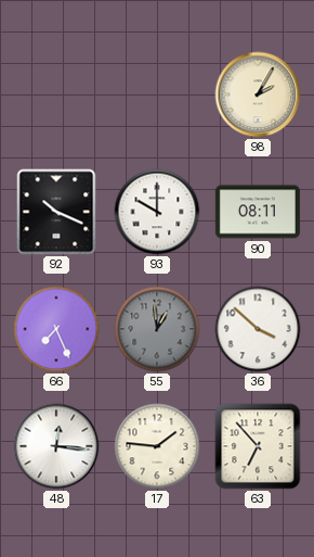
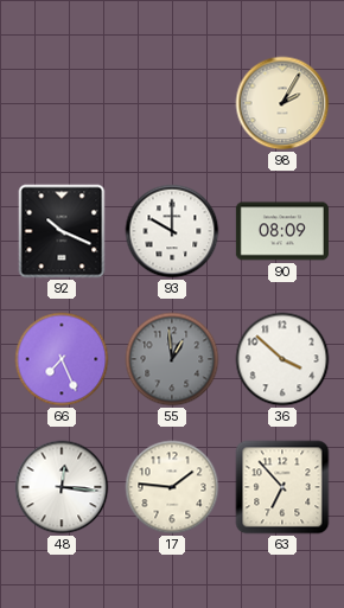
90: 08:11 -> 08:09 (282, 231)
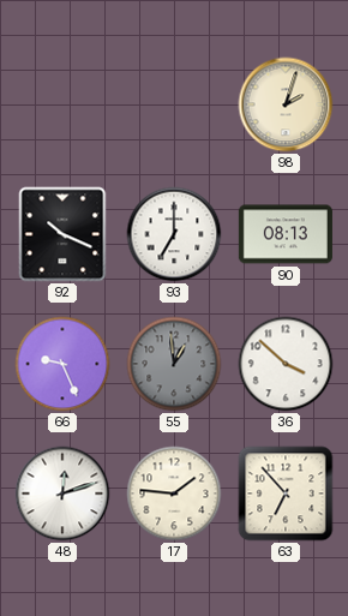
98: 2:05 -> 2:03 (286, 104)
93: 10:00 -> 7:00 (174, 234)
90: 08:09 -> 08:13 (286, 234)
66: 7:26 -> 9:26 (62, 364)
48: 12:16 -> 12:12 (62, 494)
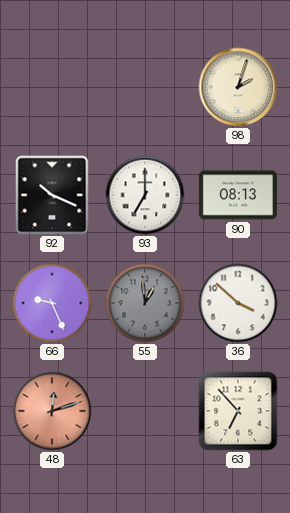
48 dial: white -> salmon (52, 411)
17: 1:46 -> none (174, 494)
